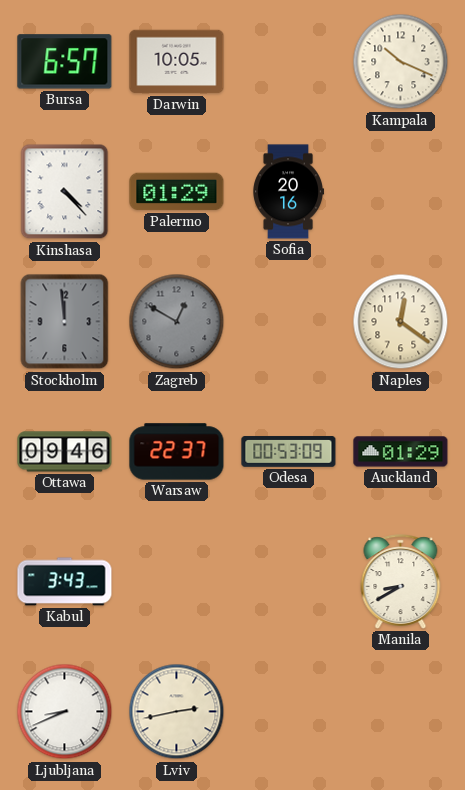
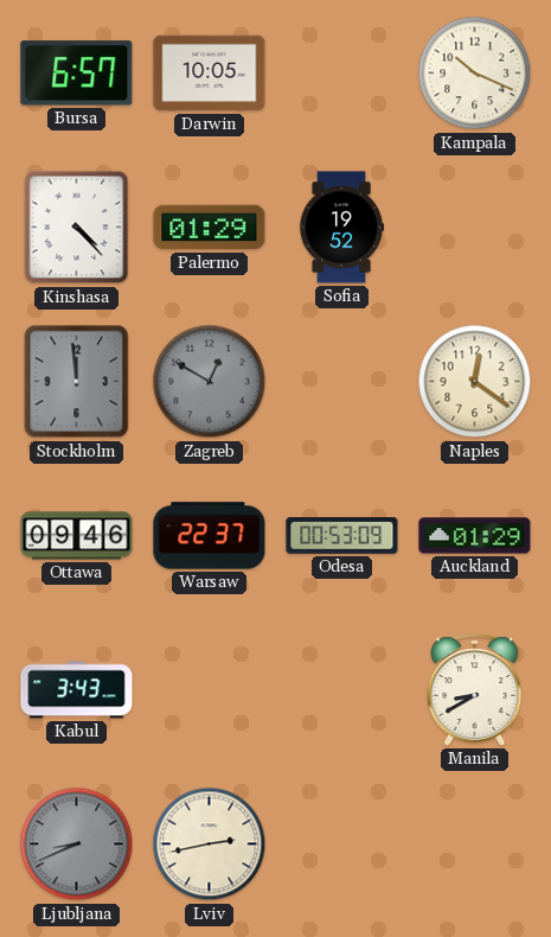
Sofia: 20:16 -> 19:52 (341, 228)
Ljubljana dial: white -> grey (77, 844)
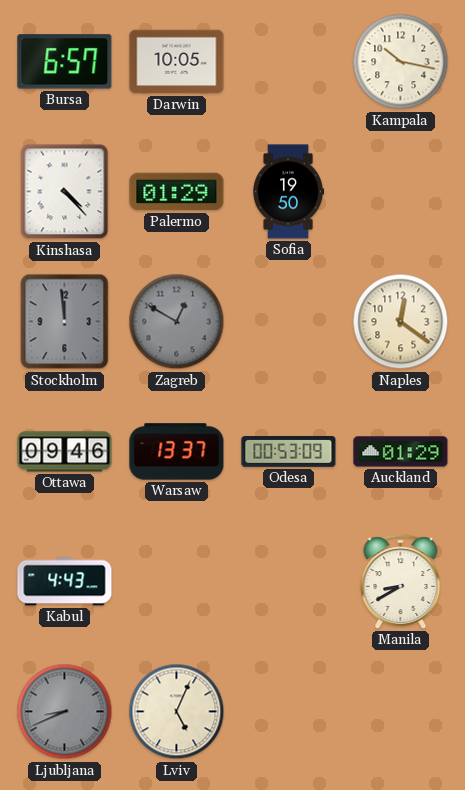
Kampala: 10:19 -> 10:17 (401, 62)
Sofia: 19:52 -> 19:50 (288, 192)
Warsaw: 22:37 -> 13:37 (177, 452)
Kabul: 3:43 -> 4:43 (65, 582)
Lviv: 2:43 -> 5:04 (177, 712)
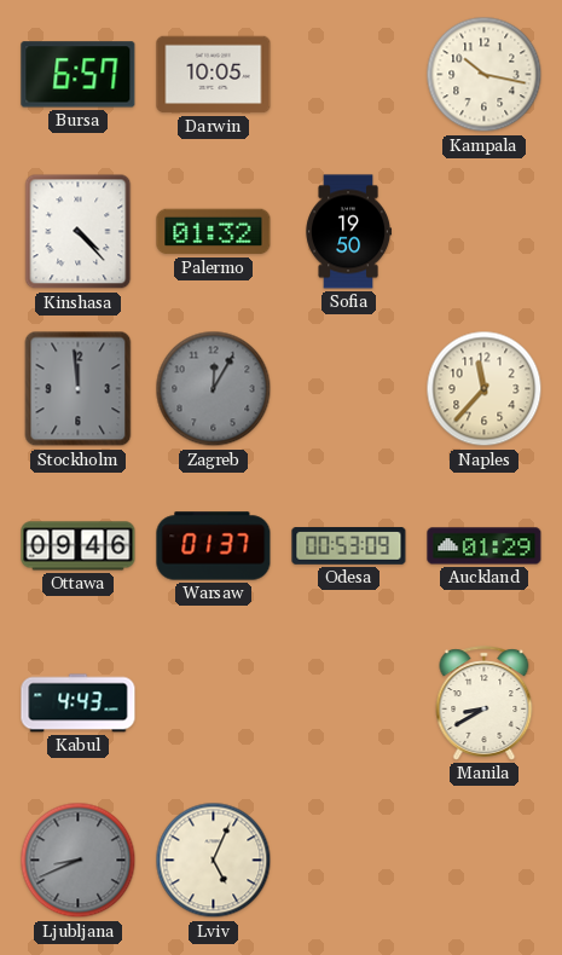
Palermo: 01:29 -> 01:32 (214, 232)
Zagreb: 12:50 -> 12:05 (214, 389)
Naples: 12:21 -> 11:37 (485, 389)
Warsaw: 13:37 -> 01:37 (214, 546)
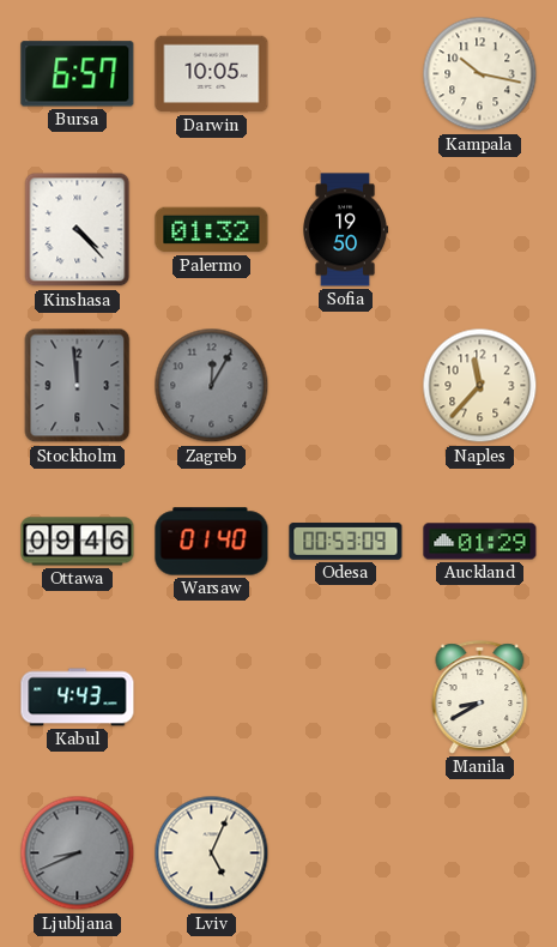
Warsaw: 01:37 -> 01:40 (212, 542)
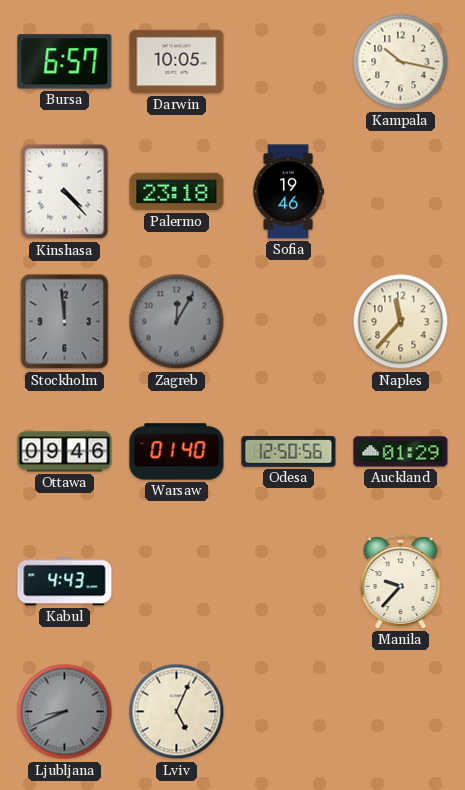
Palermo: 01:32 -> 23:18 (177, 192)
Sofia: 19:50 -> 19:46 (288, 192)
Odesa: 00:53 -> 12:50 (289, 452)
Manila: 8:40 -> 9:37 (401, 582)
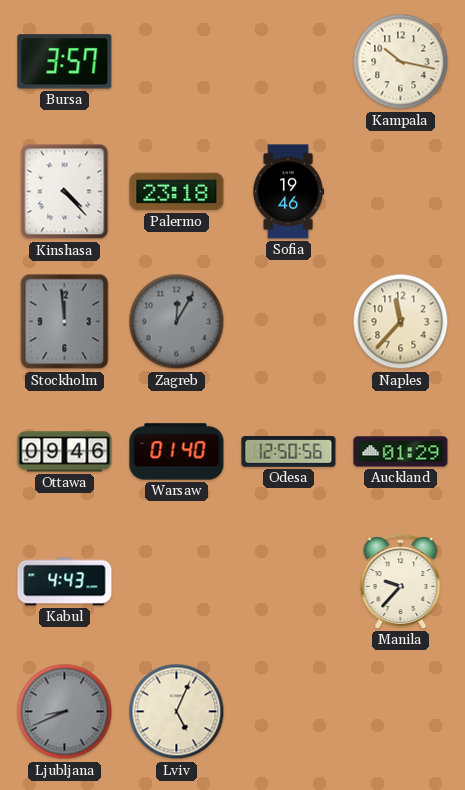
Bursa: 6:57 -> 3:57 (65, 62)
Darwin: 10:05 -> none (177, 62)
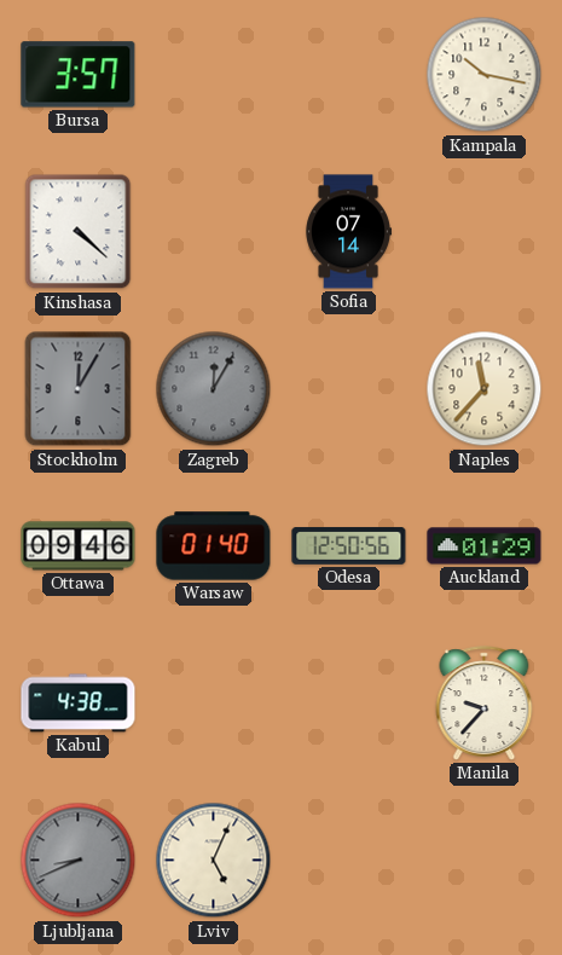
Kinshasa: 4:23 -> 4:22 (79, 232)
Palermo: 23:18 -> none (177, 192)
Sofia: 19:46 -> 07:14 (348, 232)
Stockholm: 11:59 -> 12:05 (79, 389)
Kabul: 4:43 -> 4:38 (79, 704)
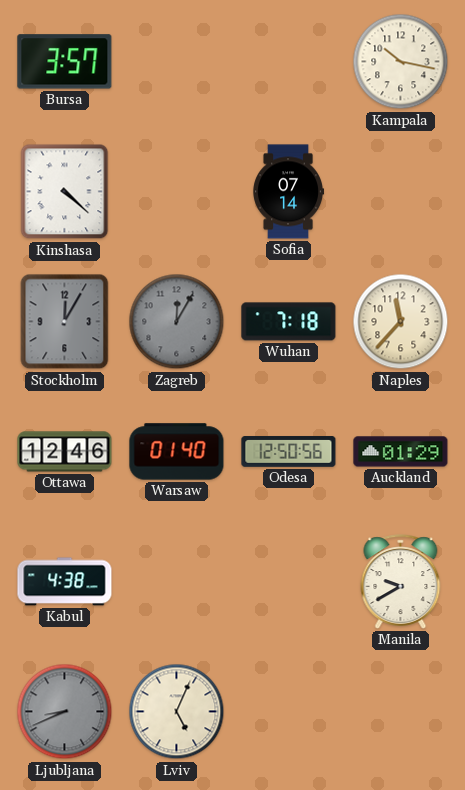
Wuhan: none -> 7:18 (289, 322)
Ottawa: 09:46 -> 12:46 (65, 452)
Manila: 9:37 -> 9:40 (401, 582)
